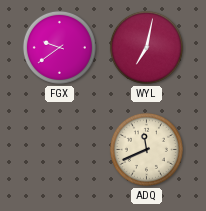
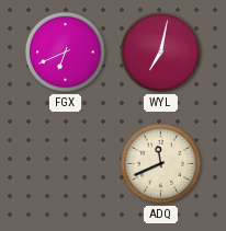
FGX: 9:39 -> 6:41 (65, 51)
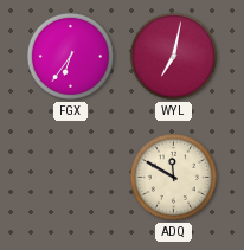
FGX: 6:41 -> 6:36 (70, 56)
ADQ: 11:41 -> 11:50 (173, 177)
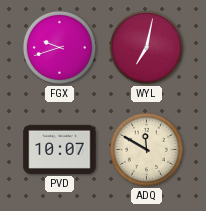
FGX: 6:36 -> 9:42 (59, 47)
PVD: none -> 10:07 (60, 149)
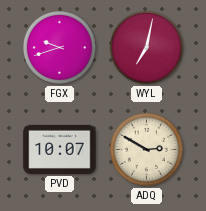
ADQ: 11:50 -> 2:50 (146, 149)
